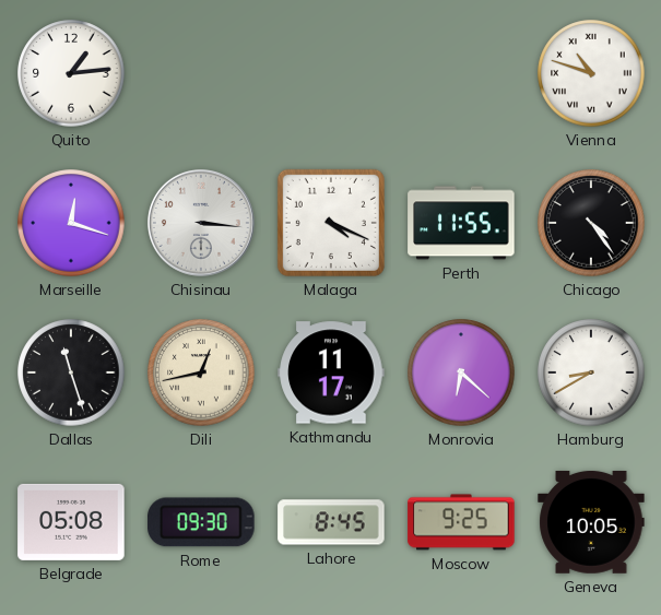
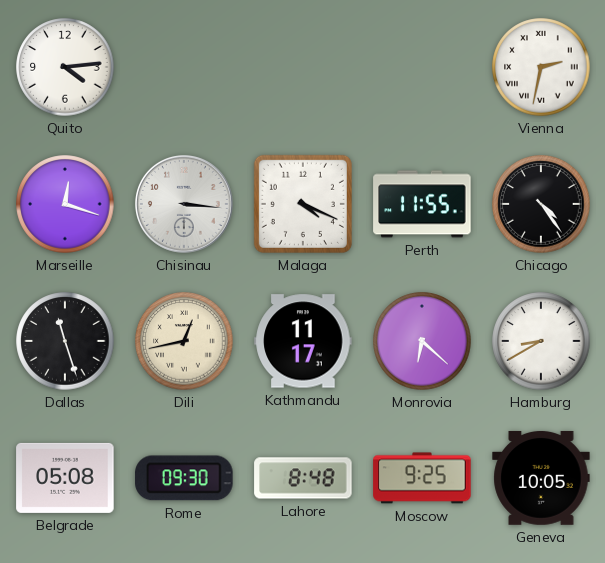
Quito: 1:14 -> 4:14 (65, 67)
Vienna: 10:48 -> 2:32 (541, 67)
Lahore: 8:45 -> 8:48 (303, 478)
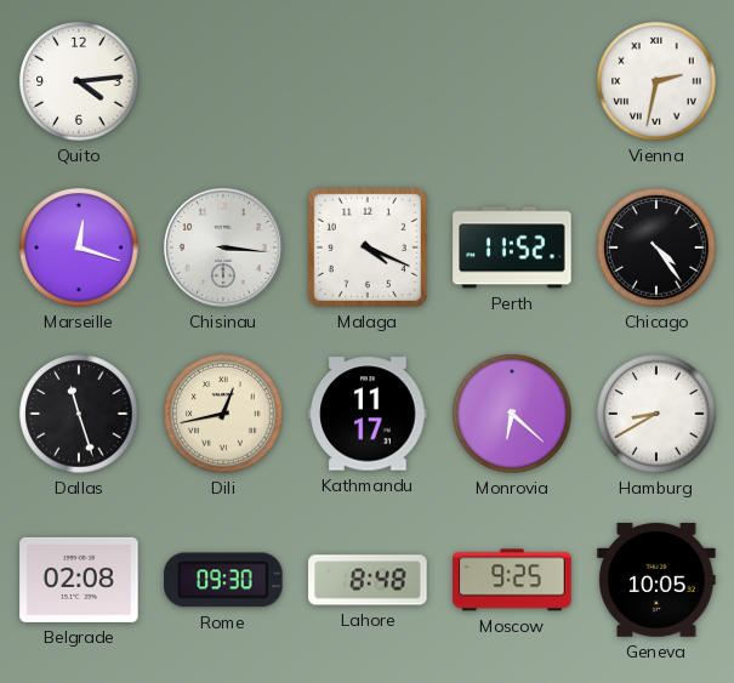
Perth: 11:55 -> 11:52 (512, 247)
Belgrade: 05:08 -> 02:08 (79, 580)
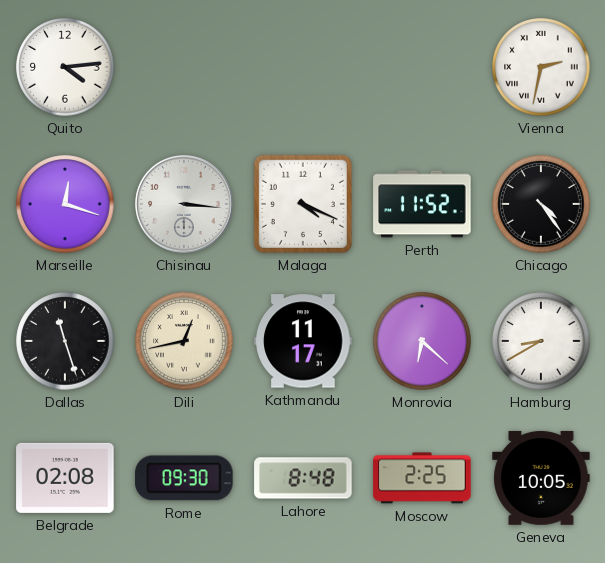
Moscow: 9:25 -> 2:25 (422, 478)
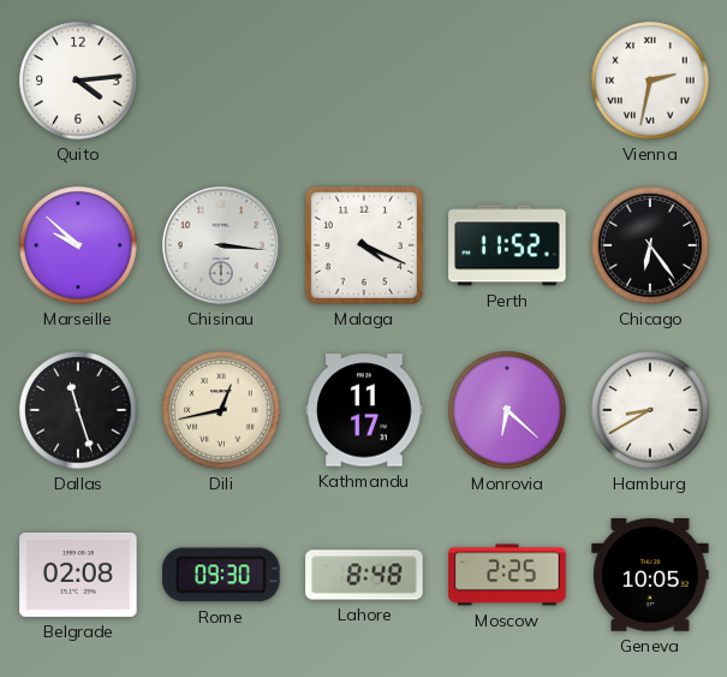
Marseille: 12:18 -> 9:52 (78, 245)
Chicago: 4:24 -> 6:24 (650, 245)
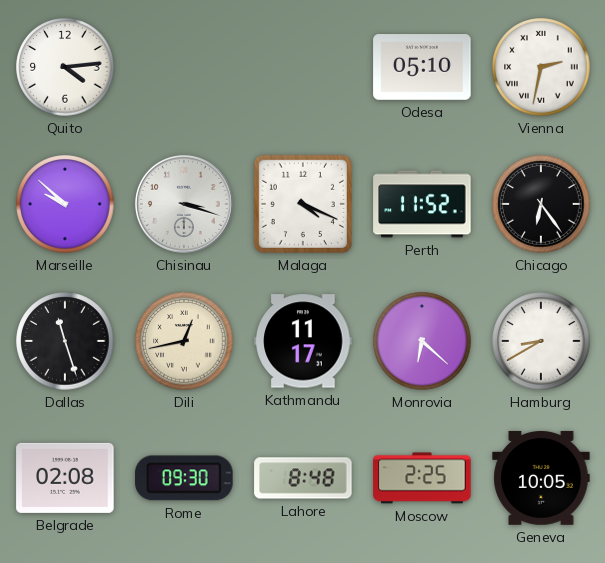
Odesa: none -> 05:10 (422, 67)
Chisinau: 3:16 -> 3:18 (184, 204)
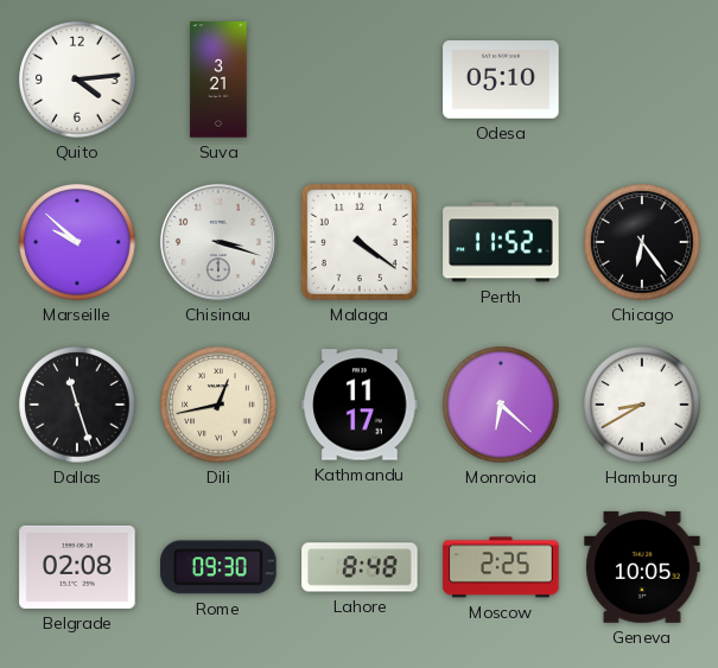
Suva: none -> 3:21 (218, 79)
Vienna: 2:32 -> none (541, 67)
Malaga: 4:19 -> 4:21 (360, 242)
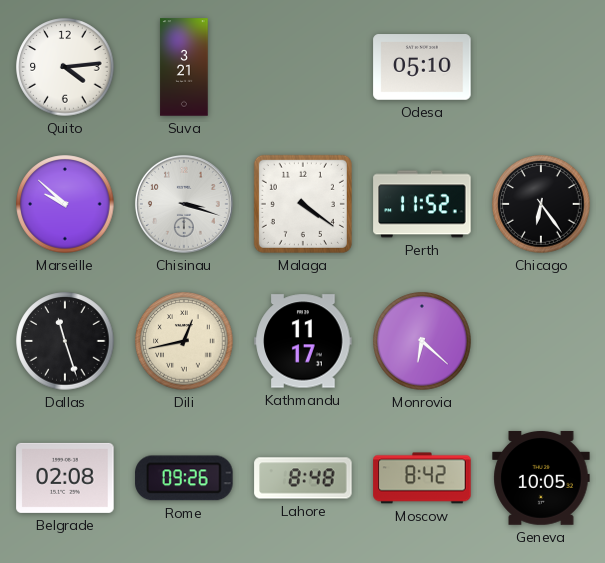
Hamburg: 8:40 -> none (642, 405)
Rome: 09:30 -> 09:26 (184, 478)
Moscow: 2:25 -> 8:42 (422, 478)
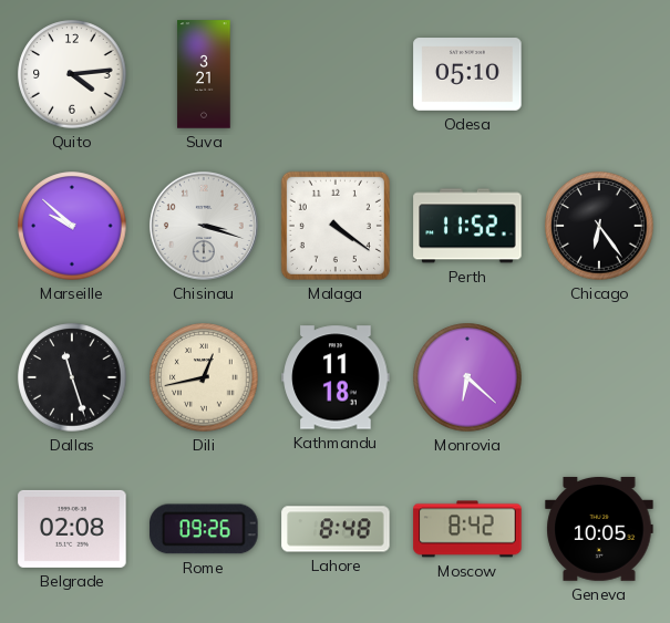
Kathmandu: 11:17 -> 11:18 (336, 377)
